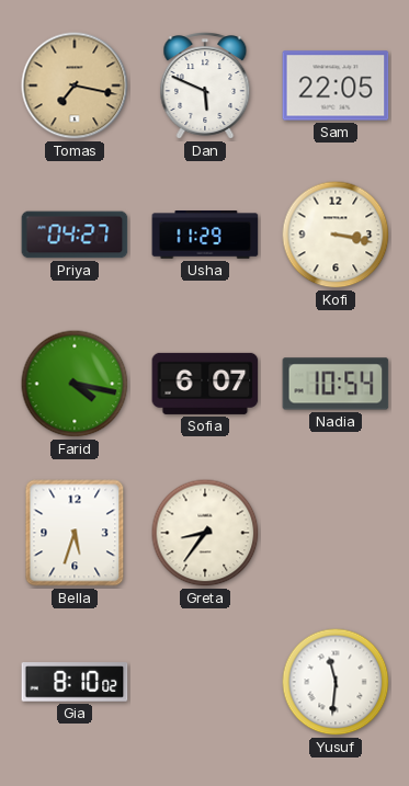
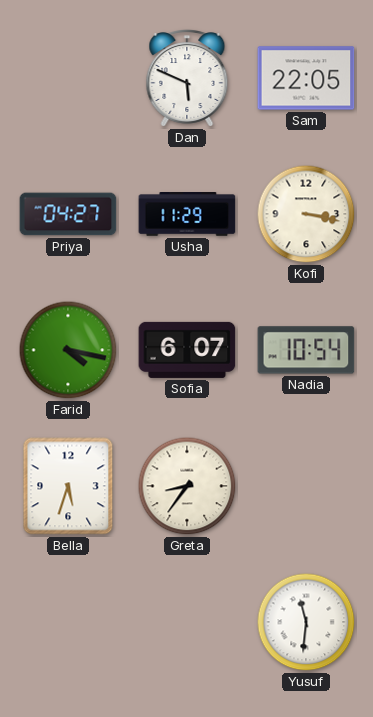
Tomas: 7:17 -> none (75, 86)
Gia: 8:10 -> none (75, 682)
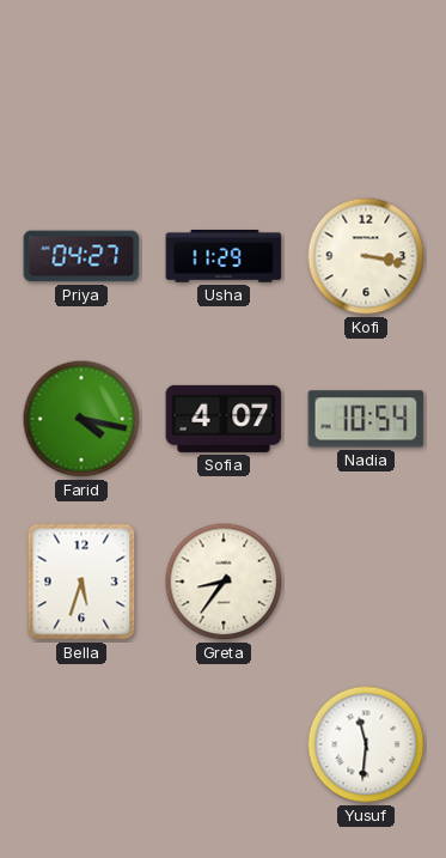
Dan: 5:49 -> none (187, 79)
Sam: 22:05 -> none (306, 78)
Sofia: 6:07 -> 4:07 (224, 419)
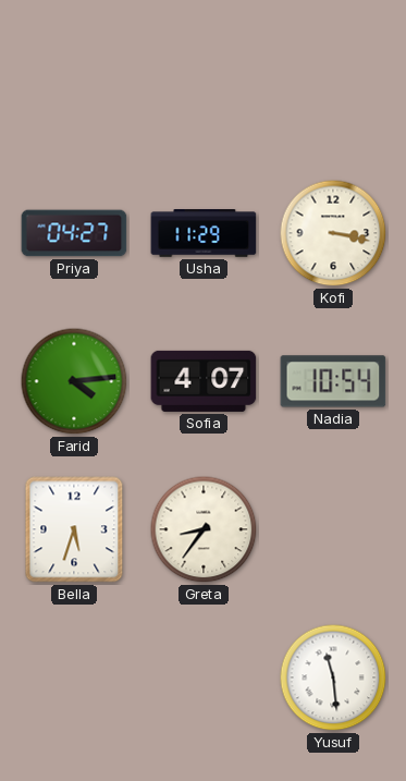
Farid: 4:17 -> 4:14 (74, 381)
Yusuf: 11:31 -> 11:29 (333, 678)
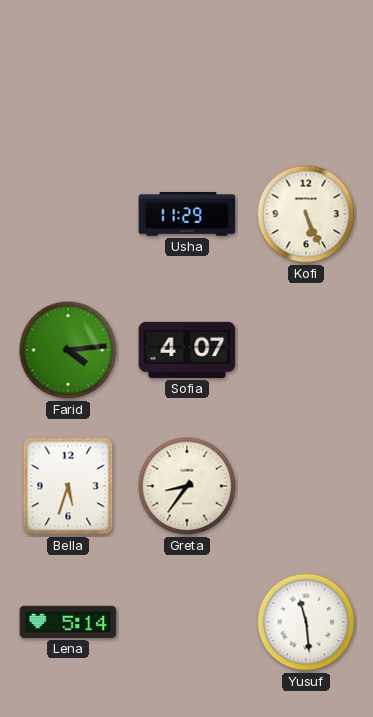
Priya: 04:27 -> none (74, 233)
Kofi: 3:17 -> 5:26 (306, 214)
Nadia: 10:54 -> none (333, 381)
Lena: none -> 5:14 (68, 622)
